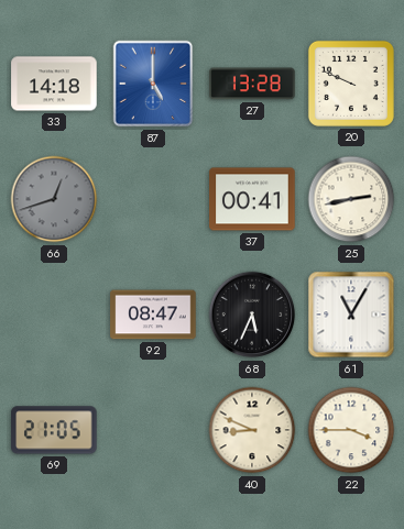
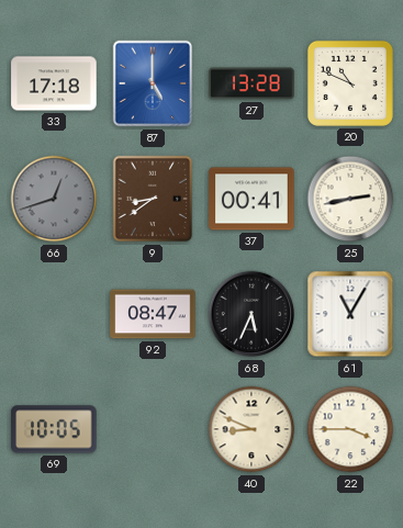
33: 14:18 -> 17:18 (54, 83)
20: 9:49 -> 10:49 (350, 83)
9: none -> 8:39 (153, 199)
69: 21:05 -> 10:05 (54, 429)
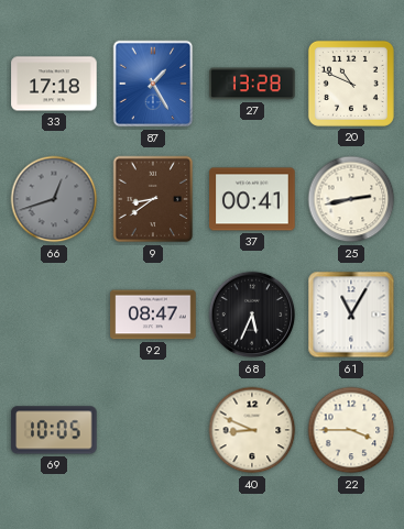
87: 5:00 -> 1:25 (153, 84)
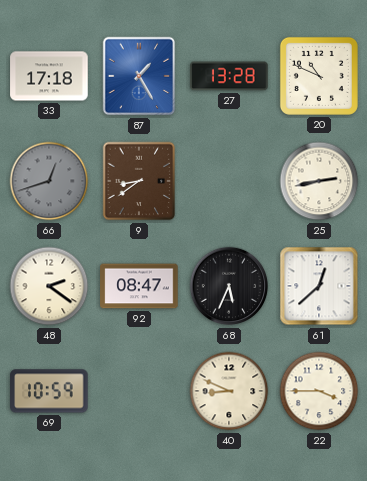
37: 00:41 -> none (252, 199)
48: none -> 2:21 (49, 286)
61: 11:05 -> 12:38 (319, 286)
69: 10:05 -> 10:59 (49, 391)
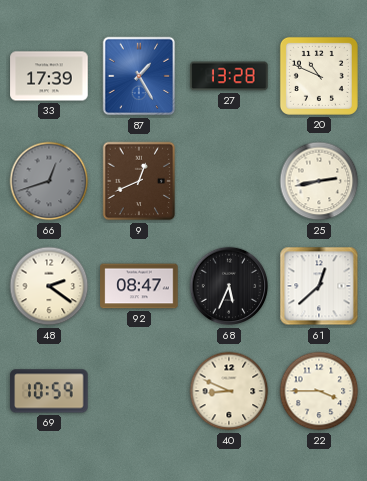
33: 17:18 -> 17:39 (49, 76)
9: 8:39 -> 12:41 (139, 181)
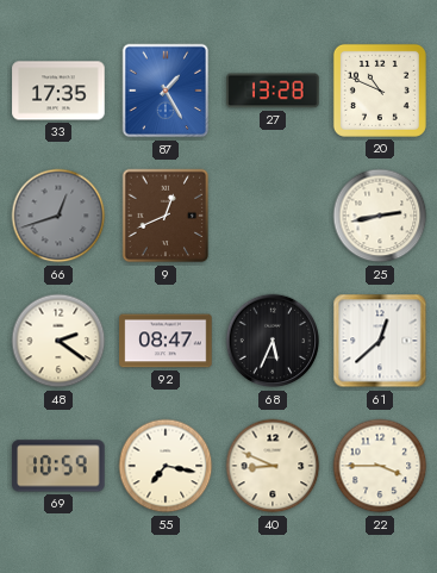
33: 17:39 -> 17:35 (58, 91)
55: none -> 7:17 (166, 466)
